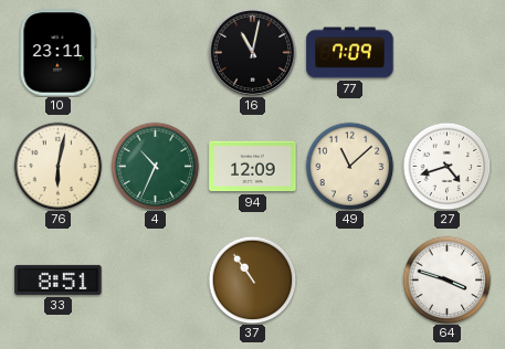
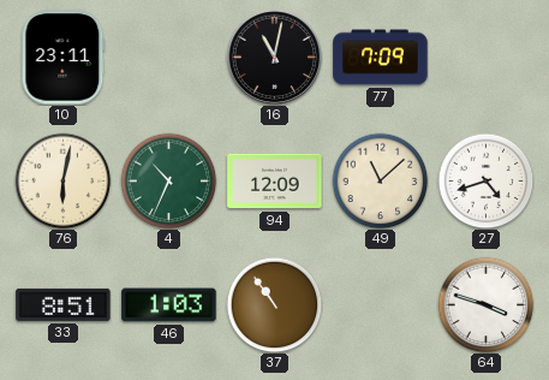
46: none -> 1:03 (169, 305)
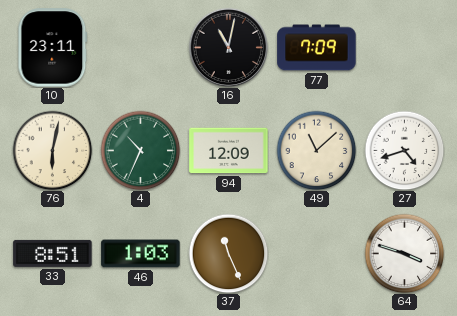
37: 10:54 -> 11:26 (228, 253)
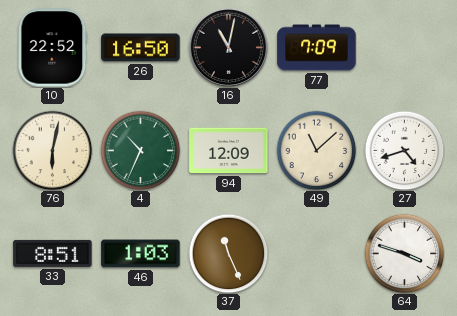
10: 23:11 -> 22:52 (53, 48)
26: none -> 16:50 (141, 48)
